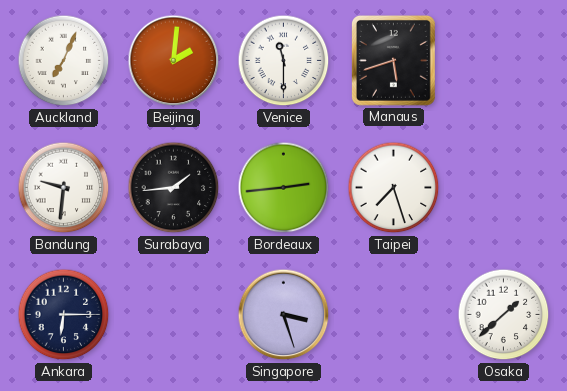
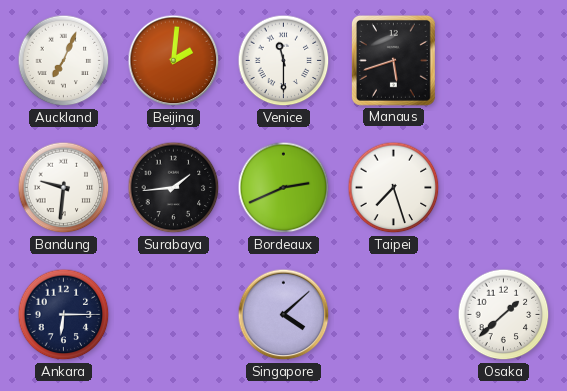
Bordeaux: 2:44 -> 2:41 (284, 188)
Singapore: 3:27 -> 4:08 (284, 315)
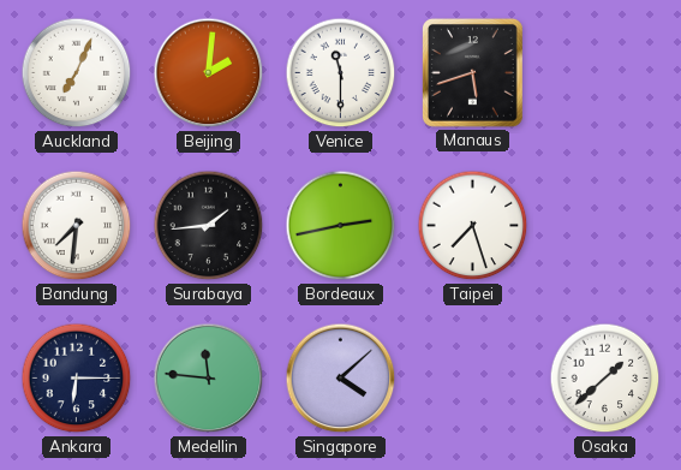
Bandung: 9:31 -> 7:31 (77, 226)
Bordeaux: 2:41 -> 2:43 (341, 226)
Medellin: none -> 11:46 (209, 379)
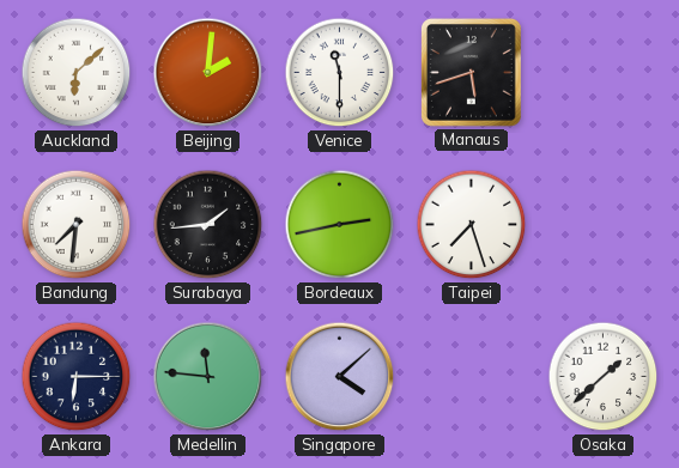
Auckland: 7:04 -> 6:08 (77, 73)
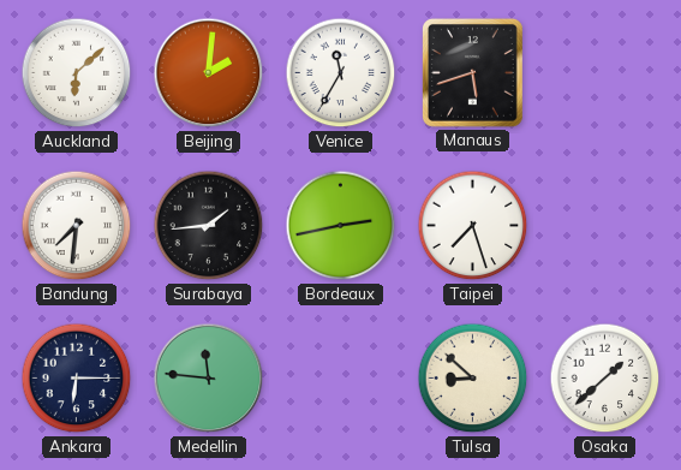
Venice: 11:30 -> 11:35 (341, 73)
Singapore: 4:08 -> none (340, 377)
Tulsa: none -> 8:52 (473, 379)
